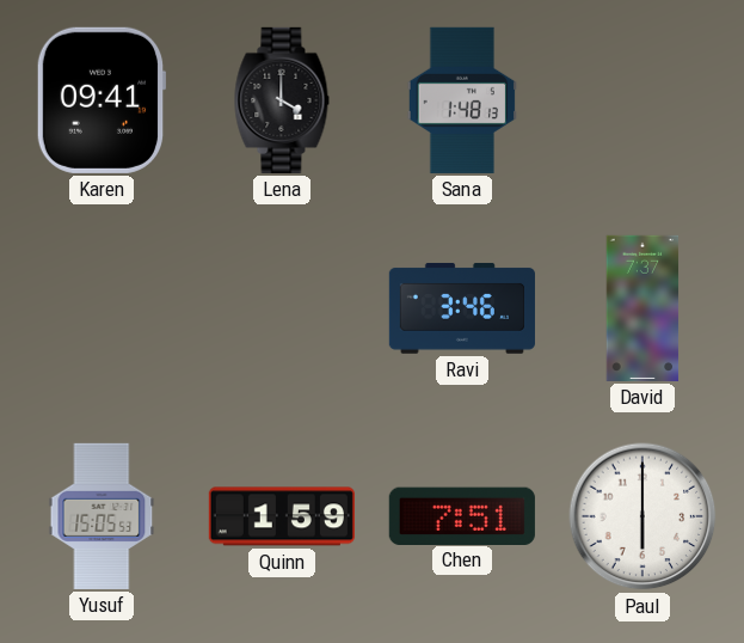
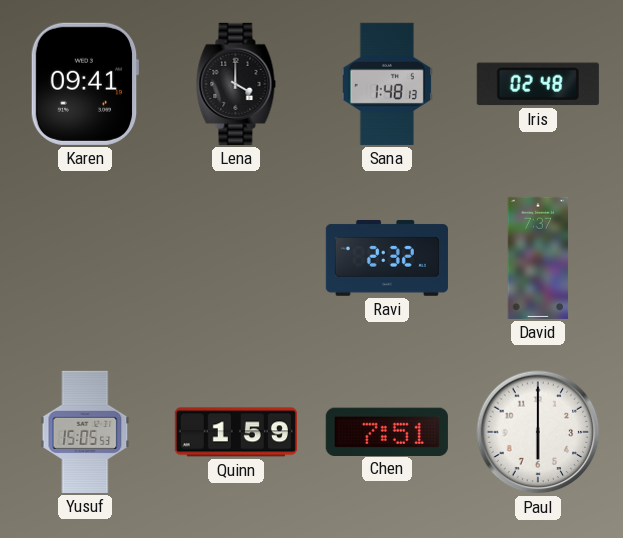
Iris: none -> 02:48 (538, 84)
Ravi: 3:46 -> 2:32 (387, 258)
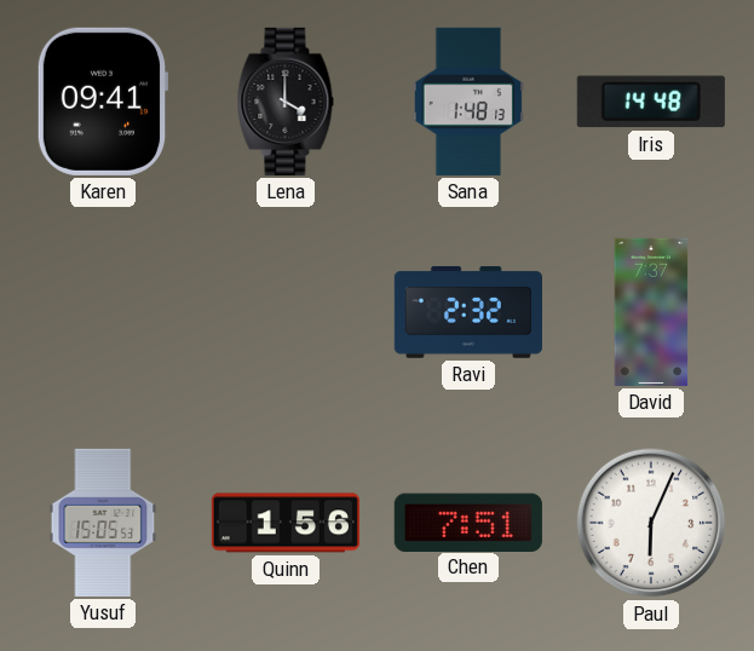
Iris: 02:48 -> 14:48 (651, 102)
Quinn: 1:59 -> 1:56 (286, 523)
Paul: 6:00 -> 6:04 (651, 523)
